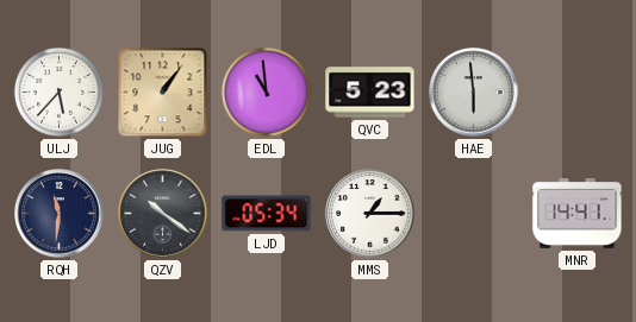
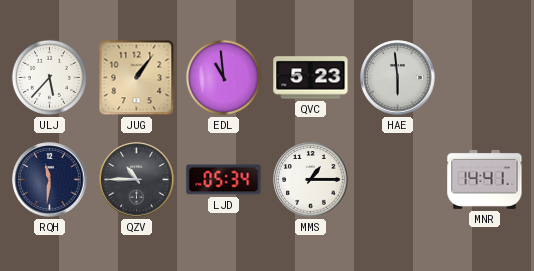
QZV: 10:21 -> 10:45 (137, 180)
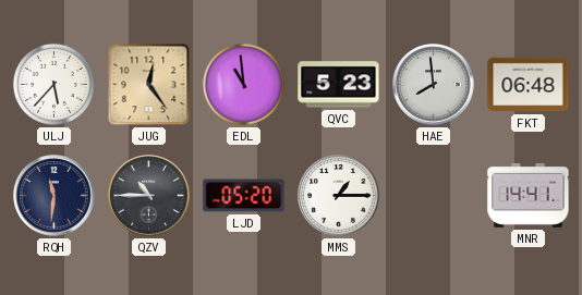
JUG: 1:06 -> 12:24 (149, 85)
HAE: 5:59 -> 7:59 (434, 85)
FKT: none -> 06:48 (529, 85)
LJD: 05:34 -> 05:20 (244, 196)
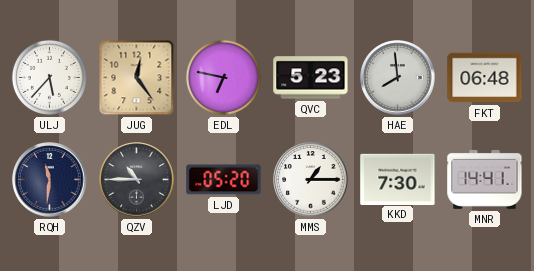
EDL: 10:59 -> 6:47 (223, 77)
KKD: none -> 7:30 (398, 179)
